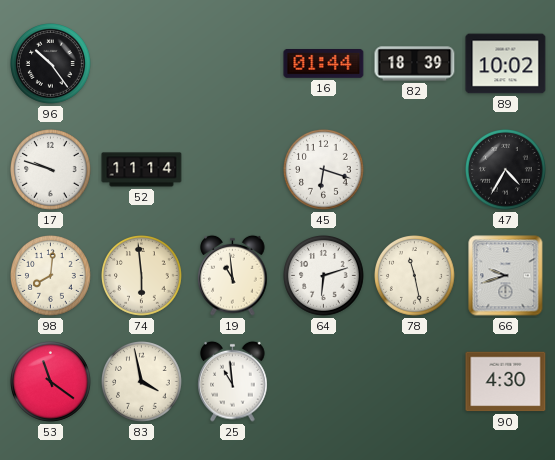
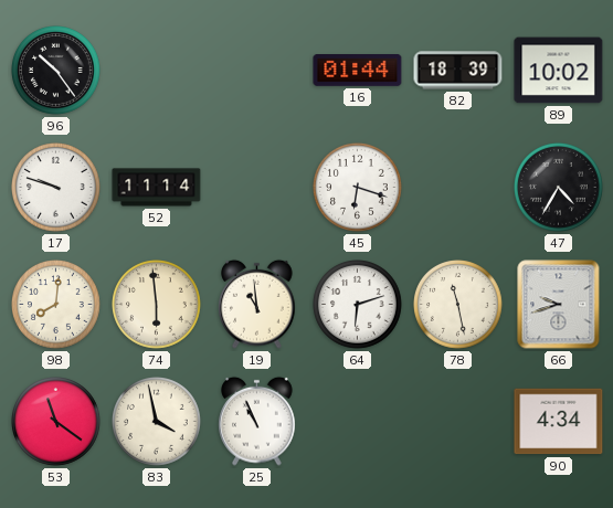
25: 10:59 -> 10:56 (257, 421)
90: 4:30 -> 4:34 (559, 422)
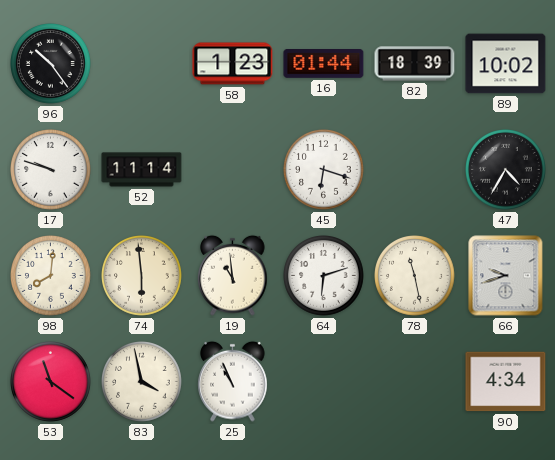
58: none -> 1:23 (233, 64)
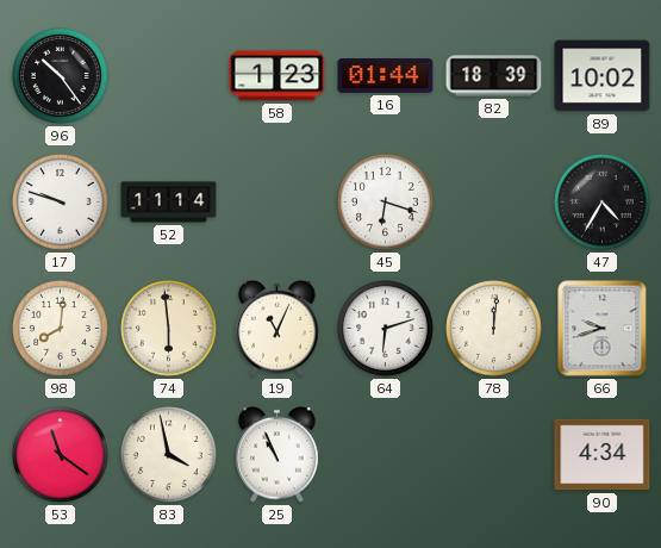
19: 10:59 -> 11:04 (278, 328)
78: 11:28 -> 12:01 (494, 329)
